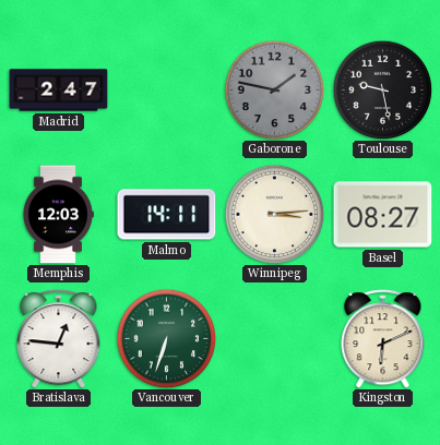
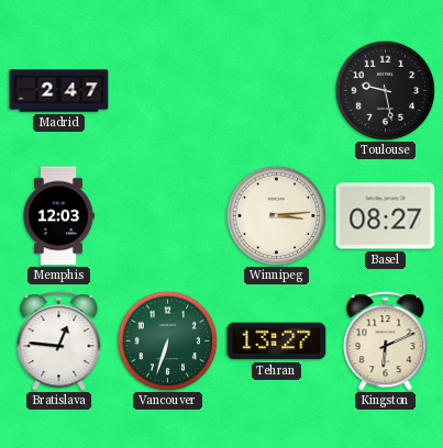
Gaborone: 1:47 -> none (274, 89)
Malmo: 14:11 -> none (167, 215)
Tehran: none -> 13:27 (277, 341)
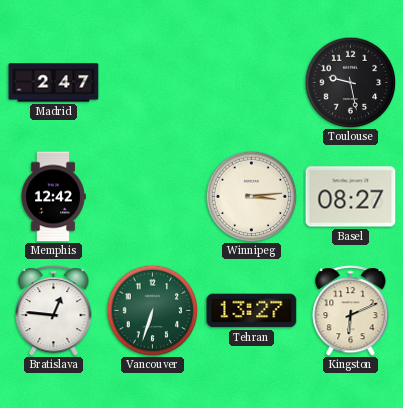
Memphis: 12:03 -> 12:42 (53, 197)
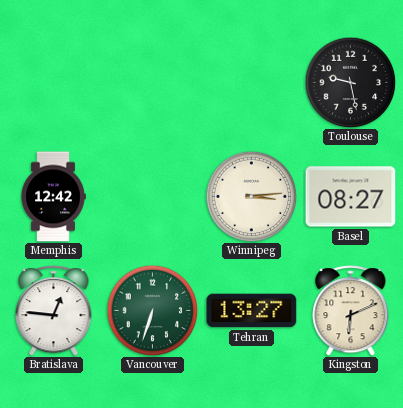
Madrid: 2:47 -> none (54, 83)
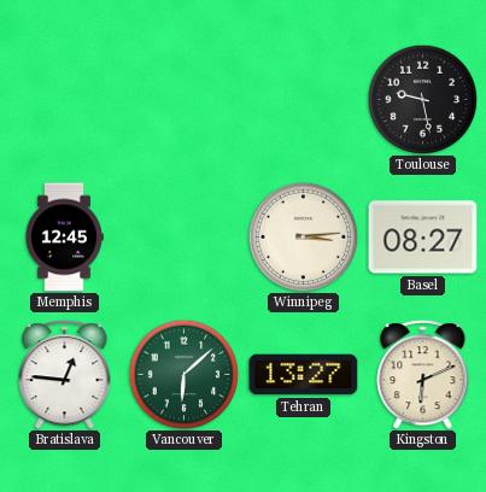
Memphis: 12:42 -> 12:45 (64, 238)
Vancouver: 6:33 -> 6:08 (183, 374)
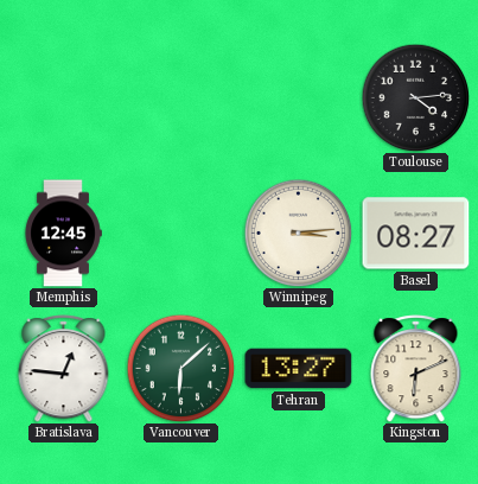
Toulouse: 9:28 -> 4:14 (415, 97)
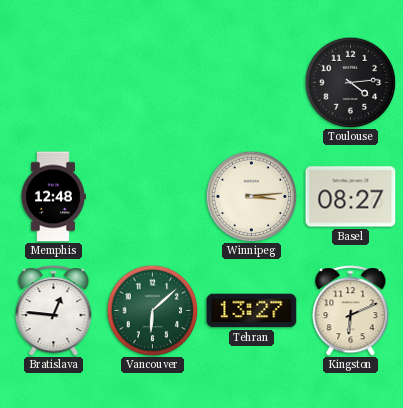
Memphis: 12:45 -> 12:48 (53, 197)
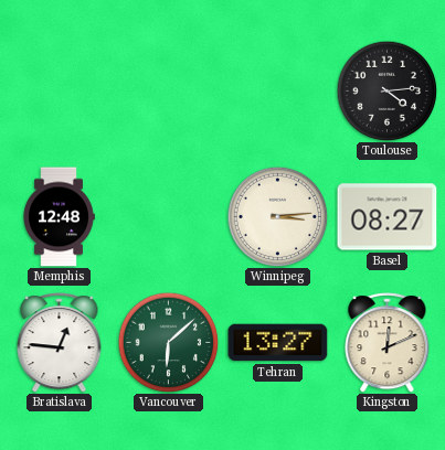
Kingston: 6:11 -> 12:11 (388, 343)
